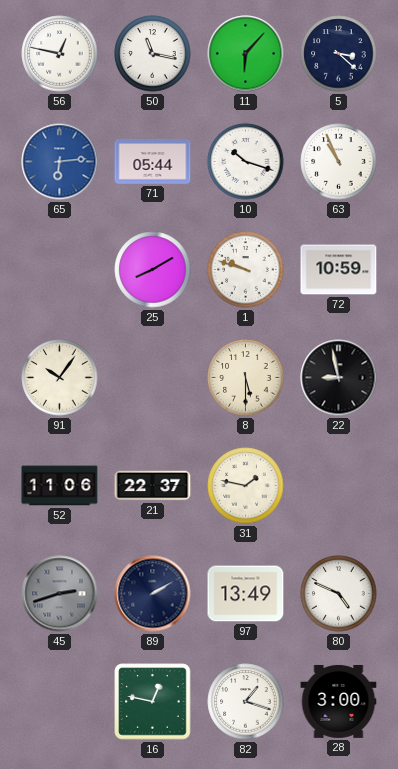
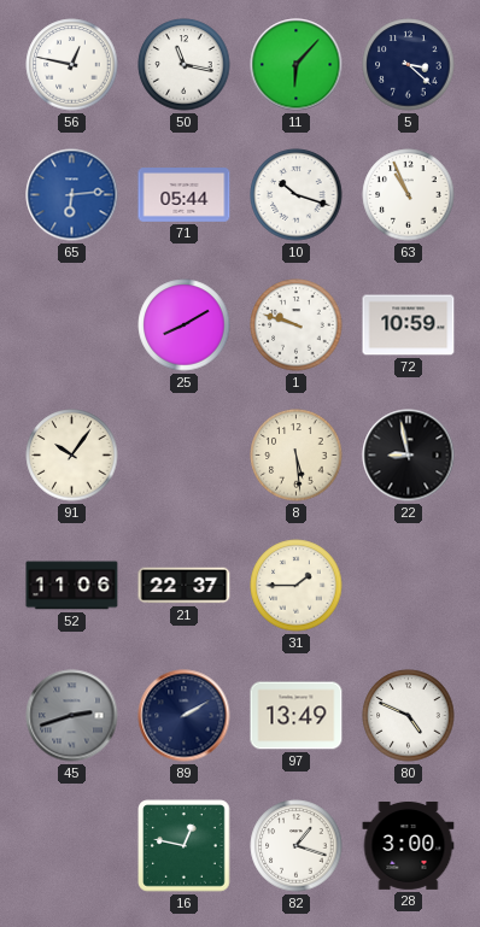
8: 5:30 -> 5:29 (297, 456)
31: 1:47 -> 1:45 (297, 586)
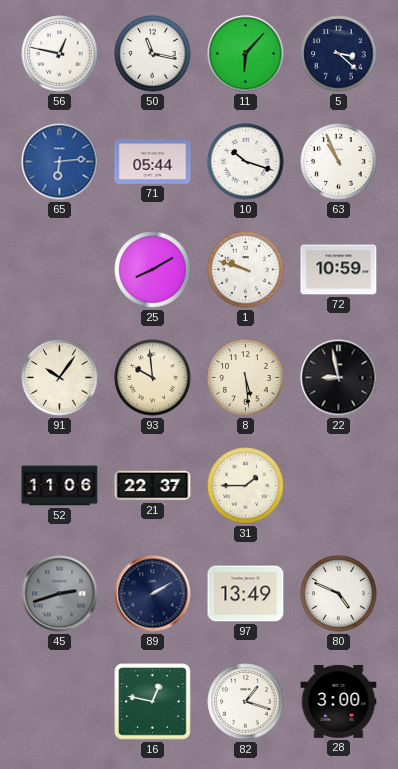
93: none -> 9:59 (153, 378)
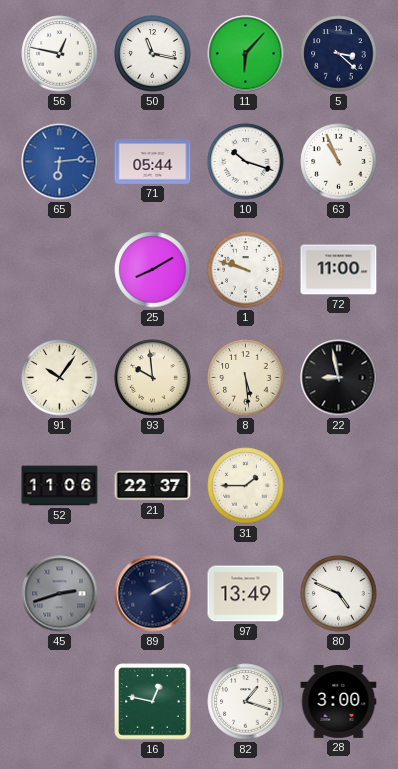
72: 10:59 -> 11:00 (339, 270)
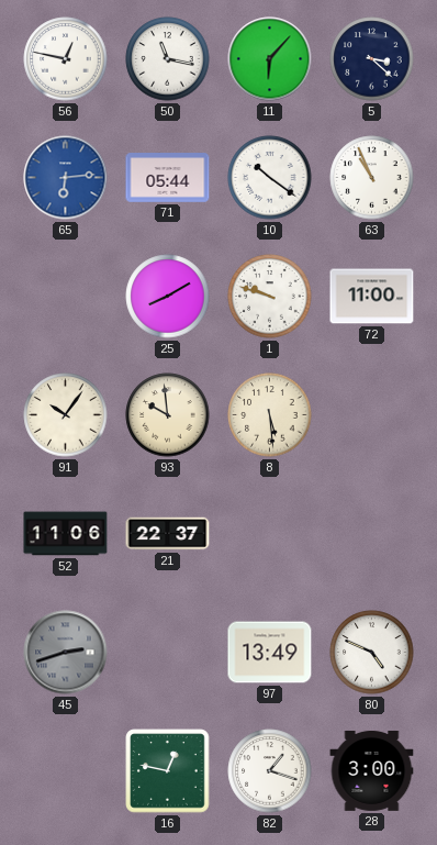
10: 10:18 -> 10:21 (270, 178)
22: 8:58 -> none (339, 378)
31: 1:45 -> none (246, 486)
89: 2:10 -> none (153, 594)
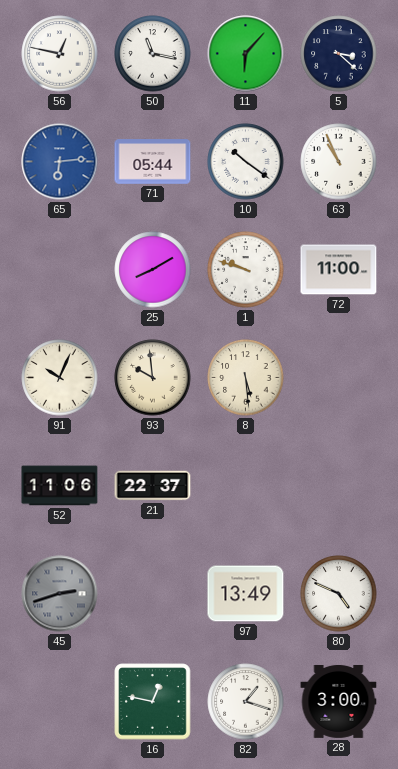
91: 10:06 -> 10:04 (60, 378)
